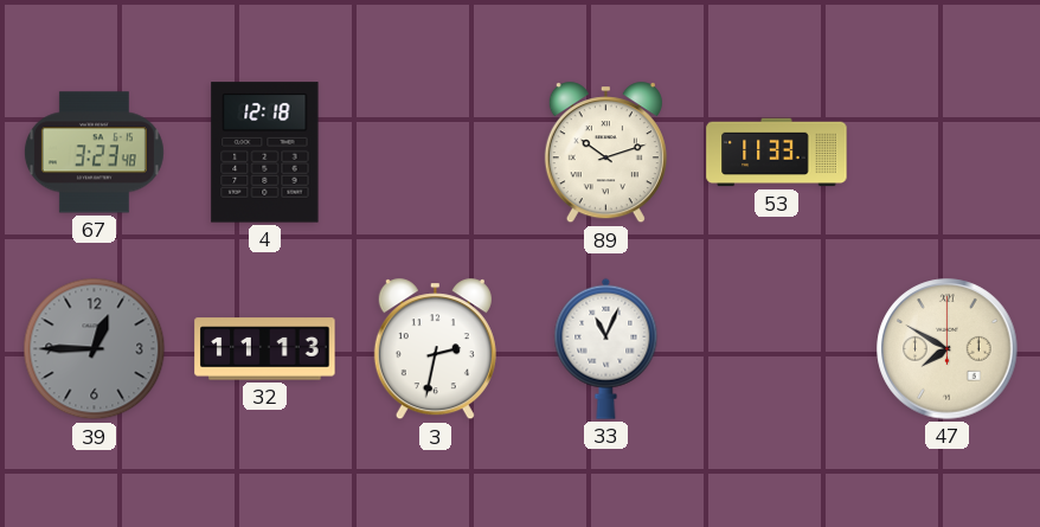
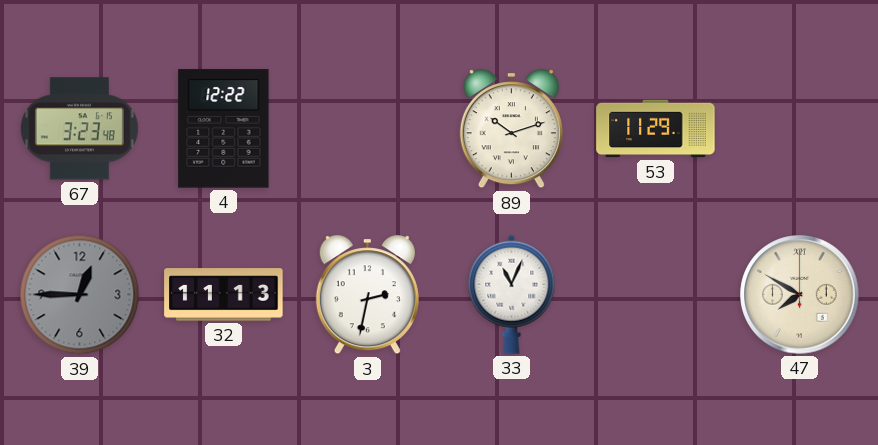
4: 12:18 -> 12:22 (224, 129)
53: 11:33 -> 11:29 (656, 129)
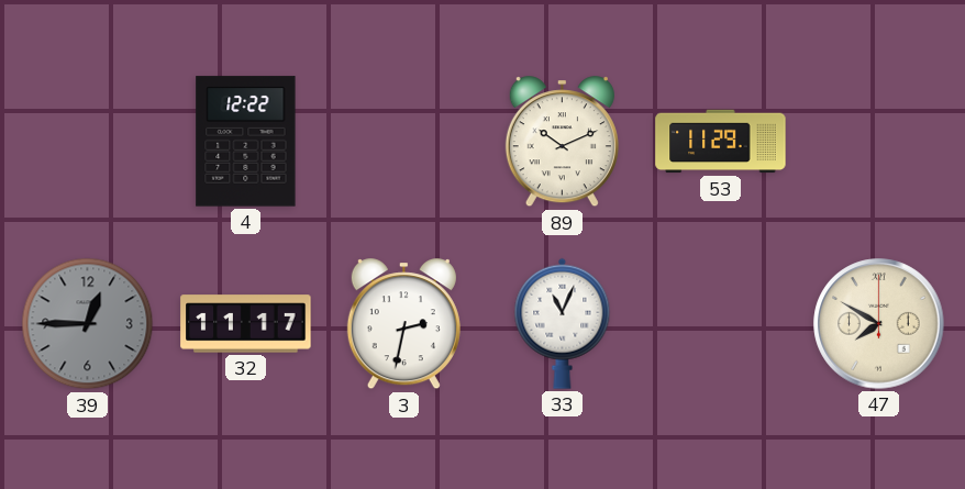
67: 3:23 -> none (79, 129)
89: 10:12 -> 10:11 (562, 142)
32: 11:13 -> 11:17 (246, 324)
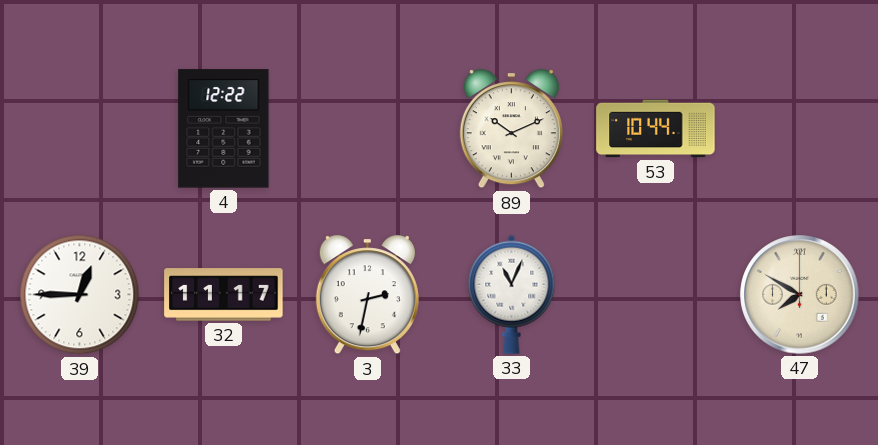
53: 11:29 -> 10:44 (656, 129)
39 dial: grey -> white (80, 295)
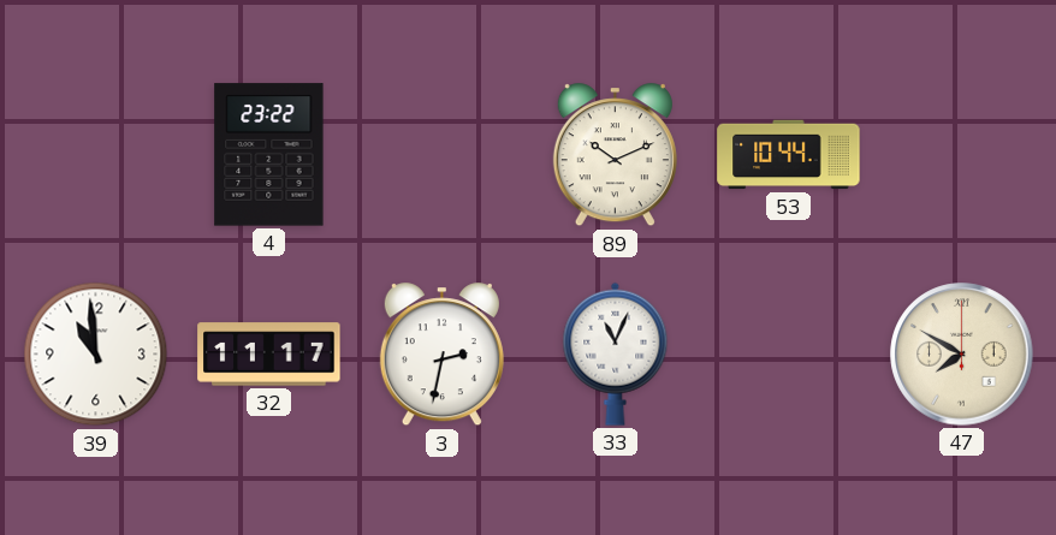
4: 12:22 -> 23:22 (269, 155)
39: 12:45 -> 10:59 (96, 355)
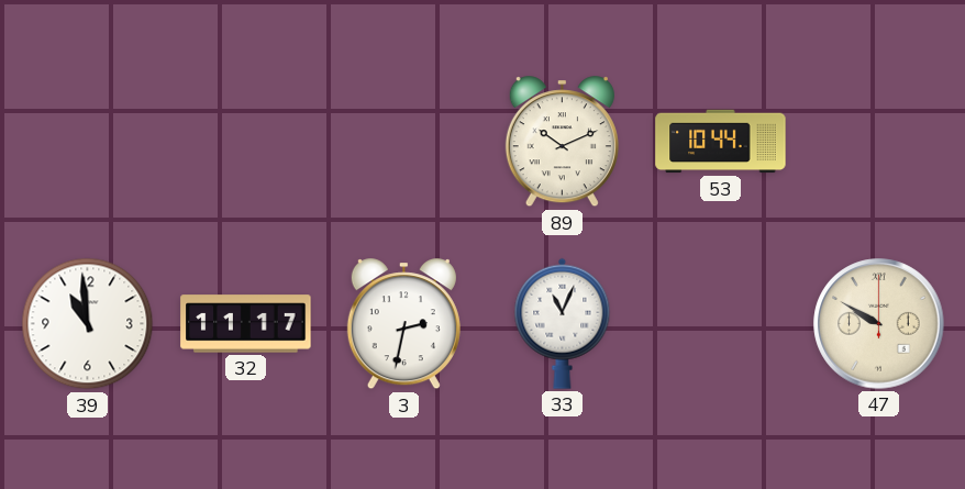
4: 23:22 -> none (269, 155)
47: 7:50 -> 9:50 (879, 324)
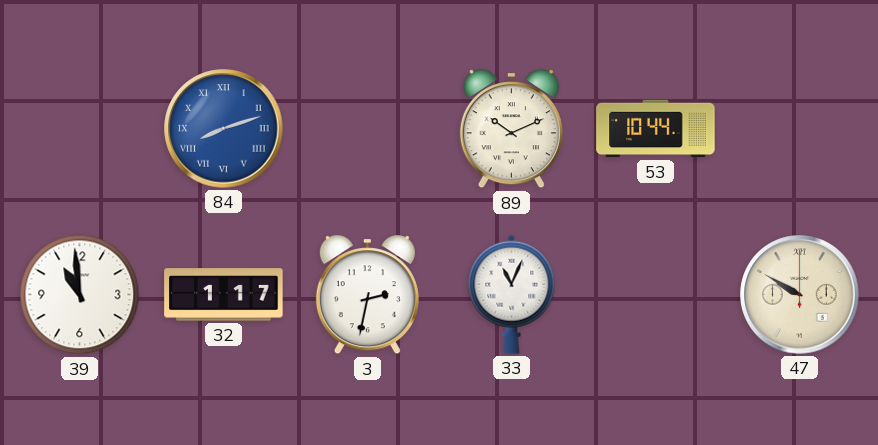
84: none -> 8:12 (224, 129)
32: 11:17 -> 1:17 (224, 295)
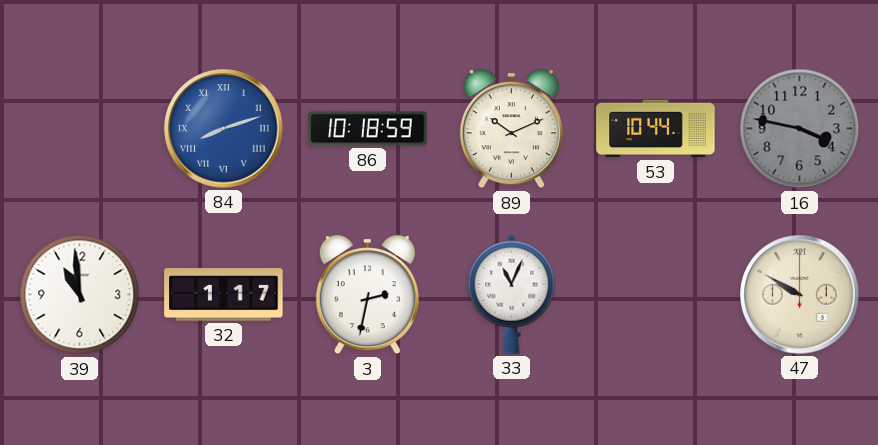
86: none -> 10:18 (368, 129)
16: none -> 3:47 (800, 129)
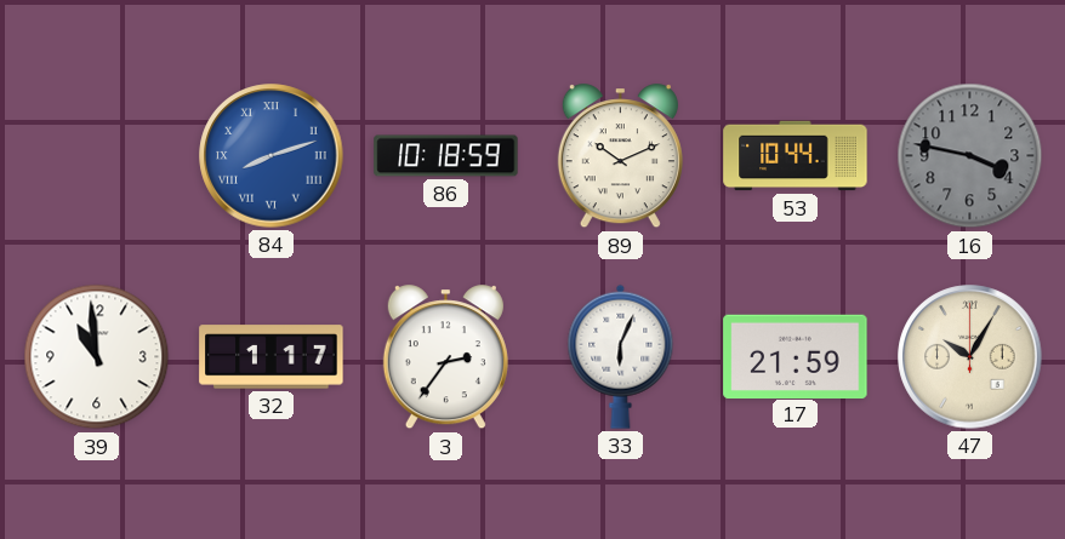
3: 2:32 -> 2:36 (445, 357)
33: 11:04 -> 6:04 (621, 356)
17: none -> 21:59 (796, 356)
47: 9:50 -> 10:05 (970, 357)
